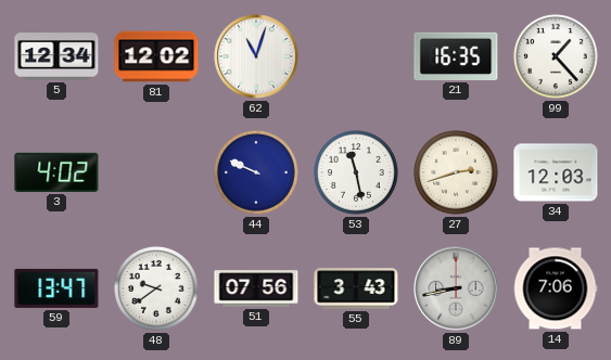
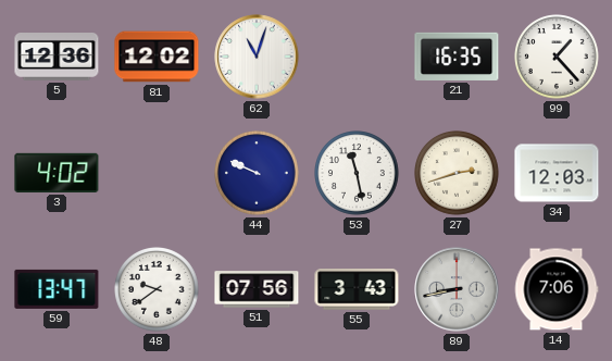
5: 12:34 -> 12:36 (57, 58)
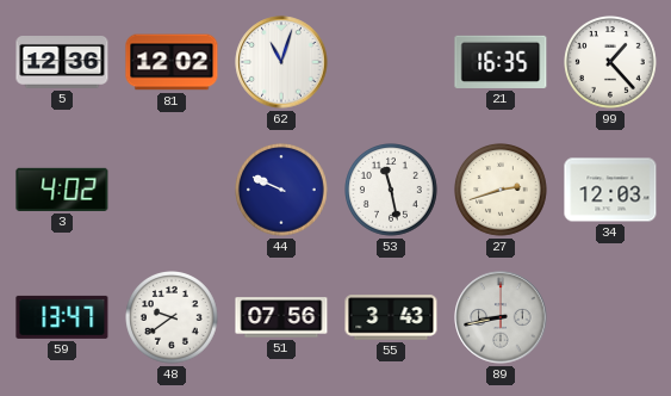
14: 7:06 -> none (557, 289)
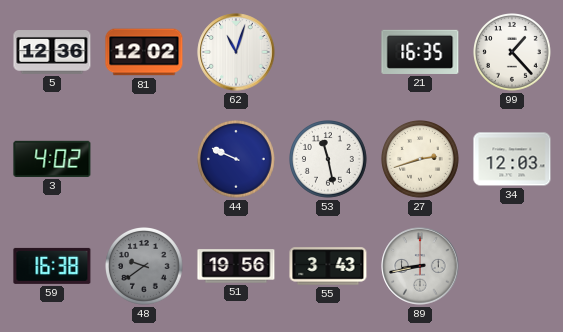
59: 13:47 -> 16:38 (52, 266)
48 dial: white -> grey (145, 267)
51: 07:56 -> 19:56 (236, 266)
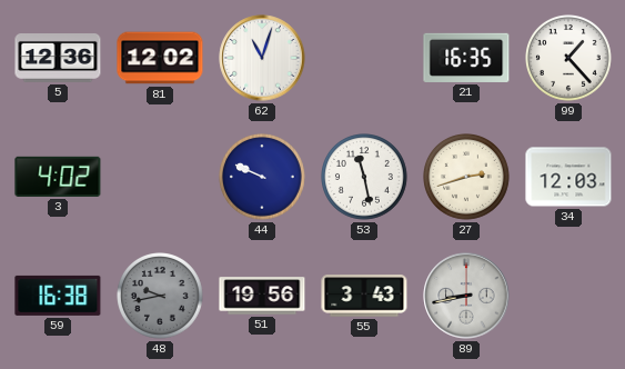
48: 9:39 -> 9:43 (161, 297)
